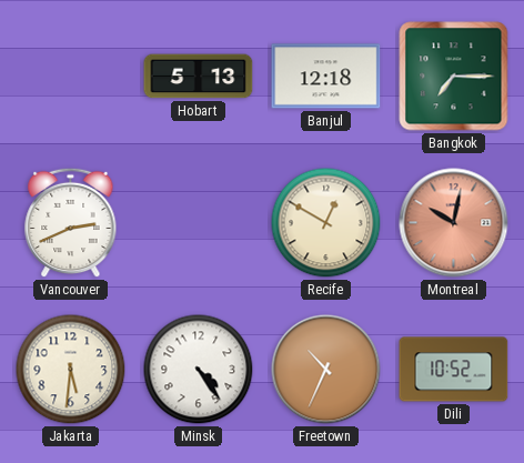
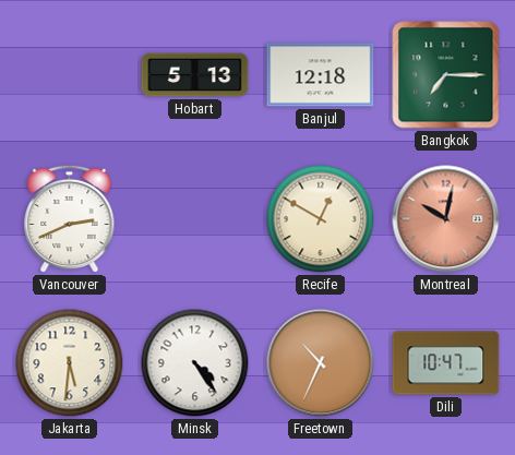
Dili: 10:52 -> 10:47 (446, 363)
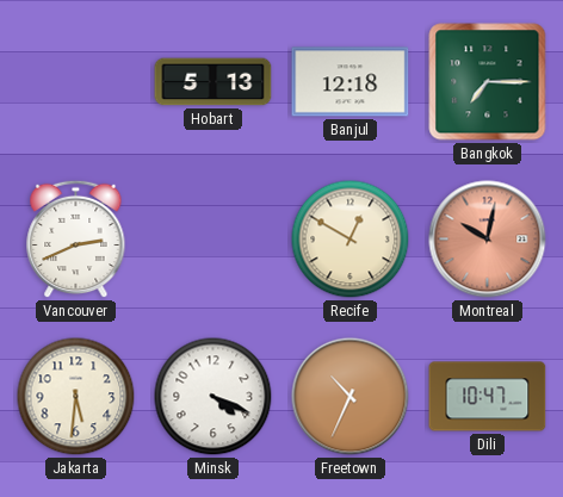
Minsk: 4:24 -> 4:19 (214, 397)
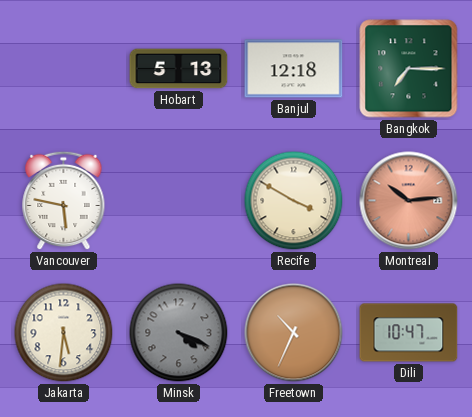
Vancouver: 2:41 -> 5:47 (64, 201)
Recife: 12:50 -> 3:50 (294, 201)
Montreal: 10:02 -> 10:14 (409, 201)
Minsk dial: white -> grey (179, 333)
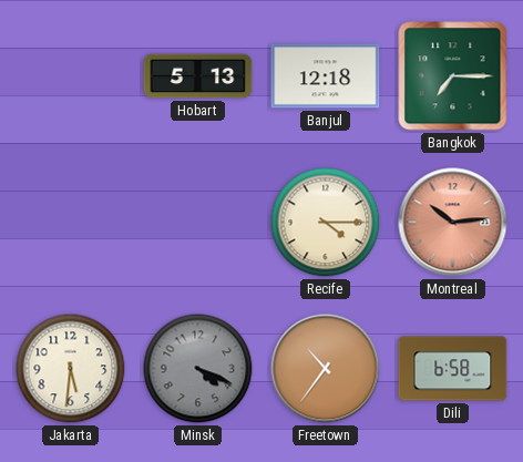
Vancouver: 5:47 -> none (64, 201)
Recife: 3:50 -> 4:15 (326, 223)
Freetown: 10:34 -> 10:36 (326, 369)
Dili: 10:47 -> 6:58 (453, 369)
